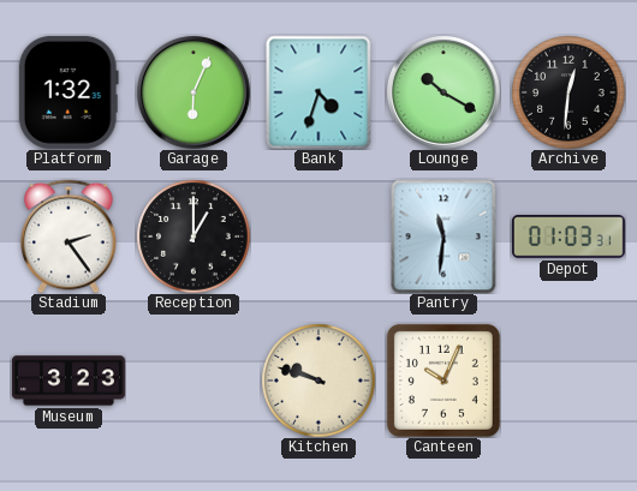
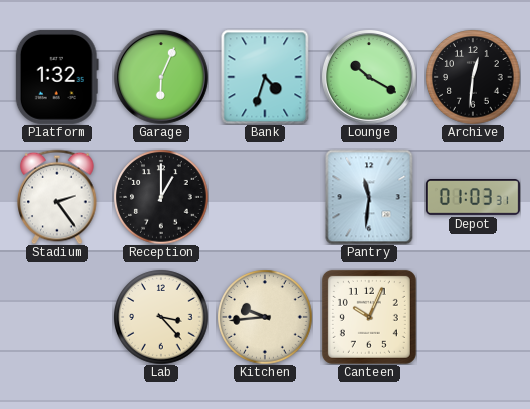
Museum: 3:23 -> none (69, 381)
Lab: none -> 3:23 (161, 317)
Kitchen: 9:48 -> 9:44 (265, 317)
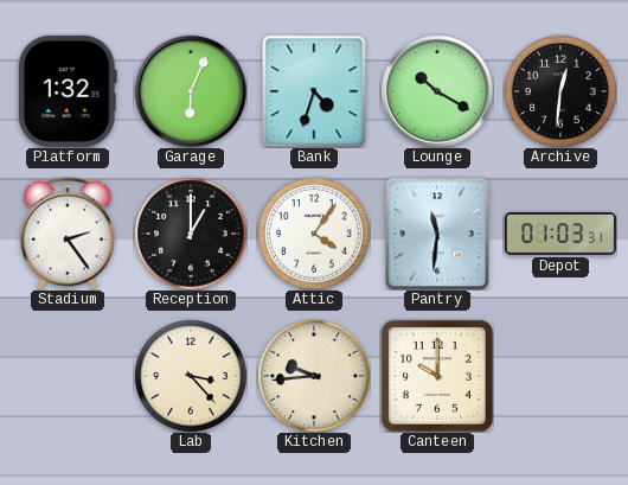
Attic: none -> 4:06 (314, 234)
Canteen: 10:04 -> 10:00 (437, 376)
